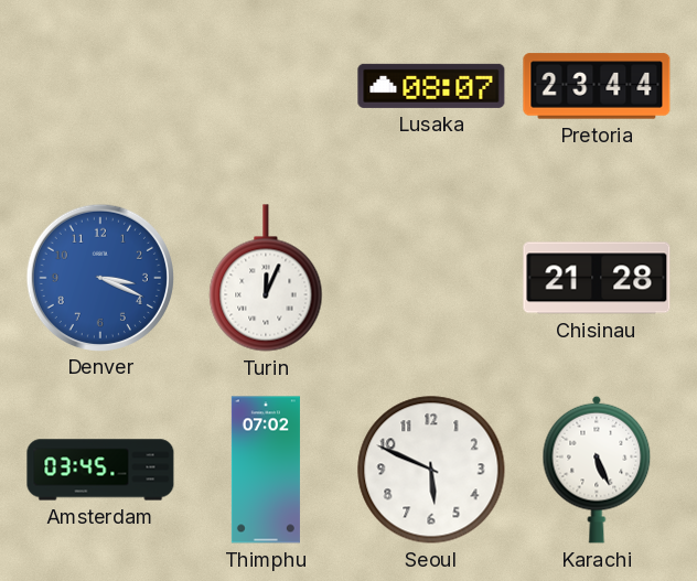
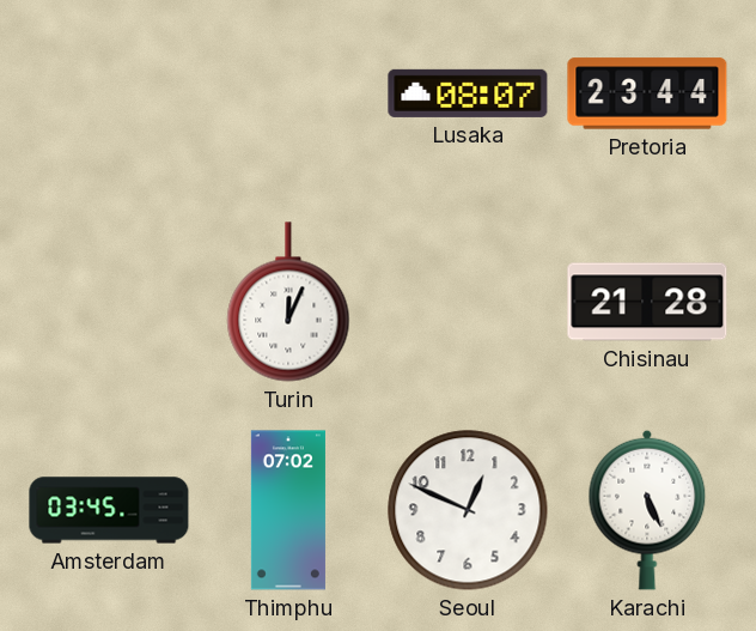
Denver: 3:19 -> none (99, 277)
Seoul: 5:49 -> 12:49 (468, 510)
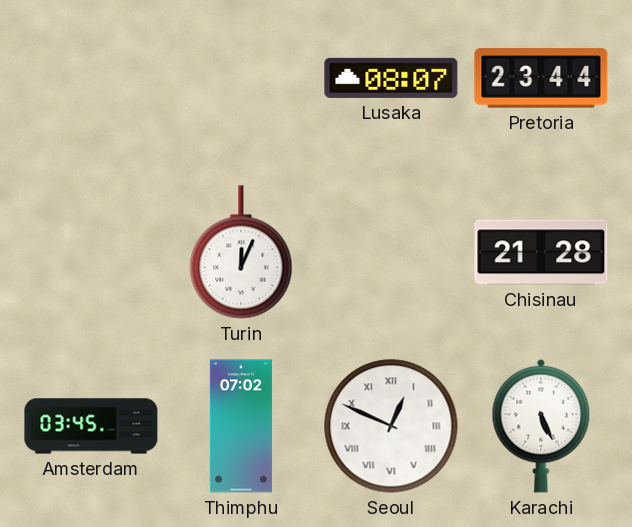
Seoul numerals: Arabic -> Roman (391, 426)
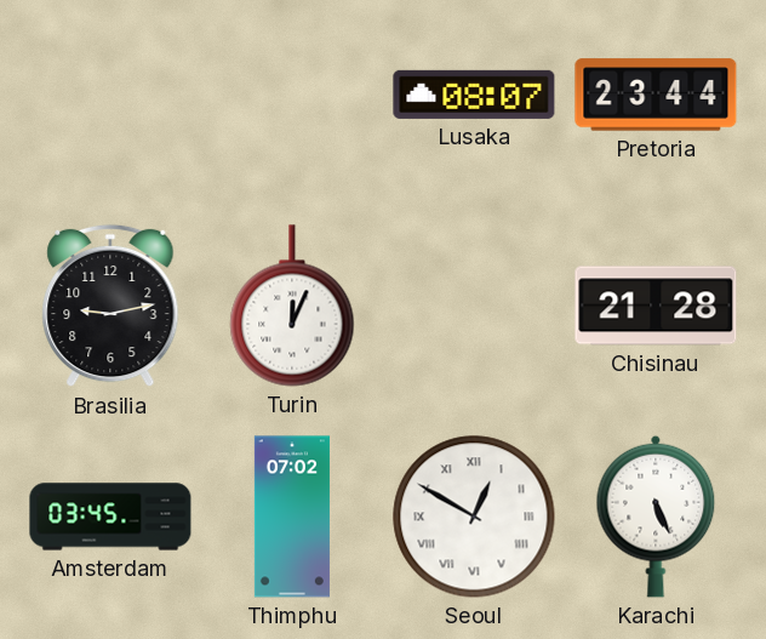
Brasilia: none -> 9:13 (110, 306)
Seoul: 12:49 -> 12:50 (474, 517)
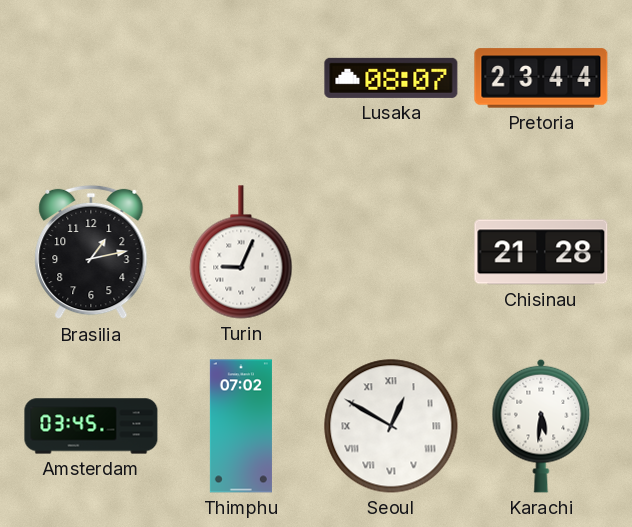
Brasilia: 9:13 -> 1:13 (91, 252)
Turin: 12:04 -> 9:04 (241, 252)
Karachi: 5:26 -> 5:31 (541, 426)
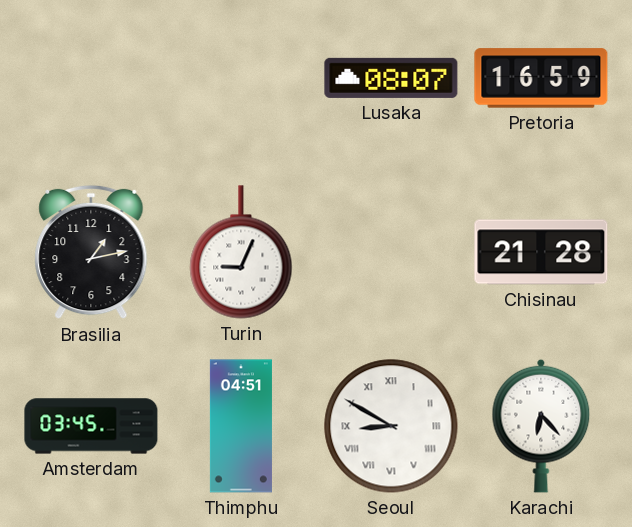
Pretoria: 23:44 -> 16:59 (541, 78)
Thimphu: 07:02 -> 04:51 (241, 426)
Seoul: 12:50 -> 8:50 (391, 426)
Karachi: 5:31 -> 6:23 (541, 426)
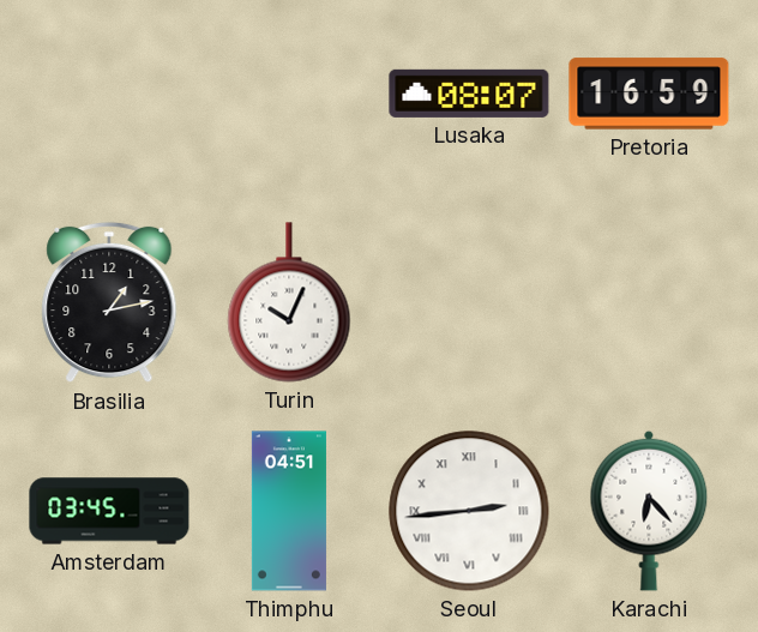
Turin: 9:04 -> 10:04 (289, 302)
Chisinau: 21:28 -> none (541, 252)
Seoul: 8:50 -> 2:44 (469, 511)
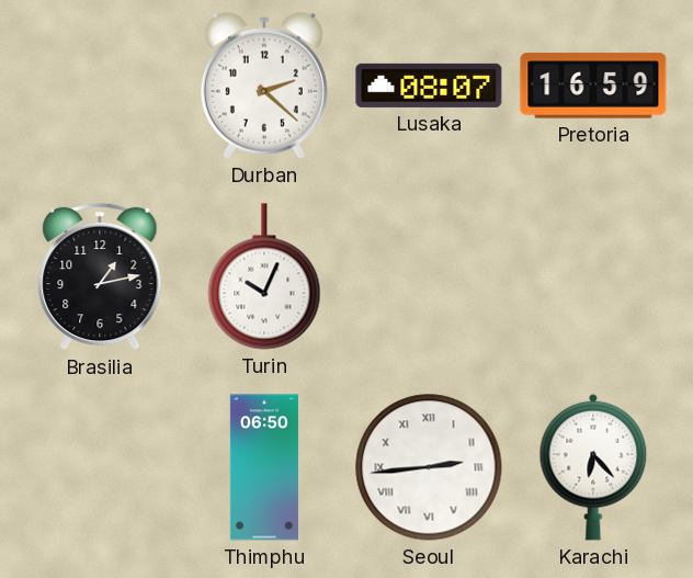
Durban: none -> 2:22 (264, 86)
Amsterdam: 03:45 -> none (109, 511)
Thimphu: 04:51 -> 06:50 (264, 467)
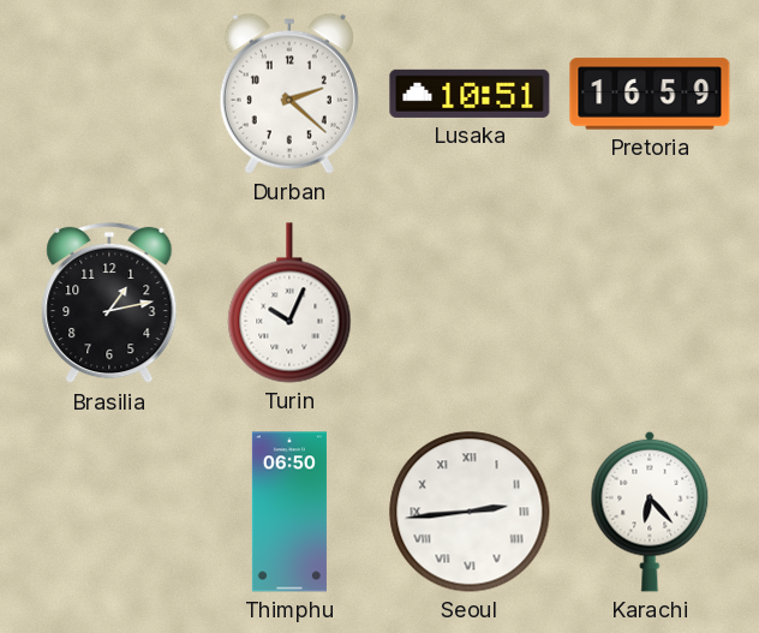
Lusaka: 08:07 -> 10:51 (470, 94)
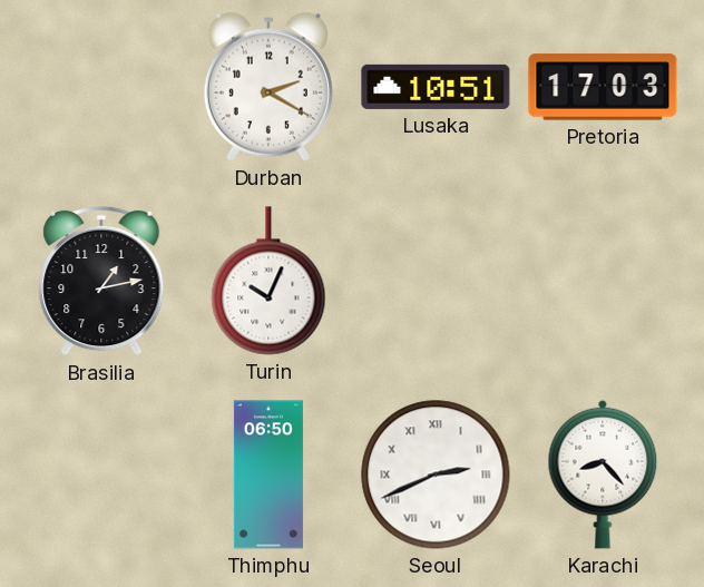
Durban: 2:22 -> 2:20 (268, 87)
Pretoria: 16:59 -> 17:03 (603, 87)
Seoul: 2:44 -> 2:41 (436, 475)
Karachi: 6:23 -> 8:23 (603, 475)
